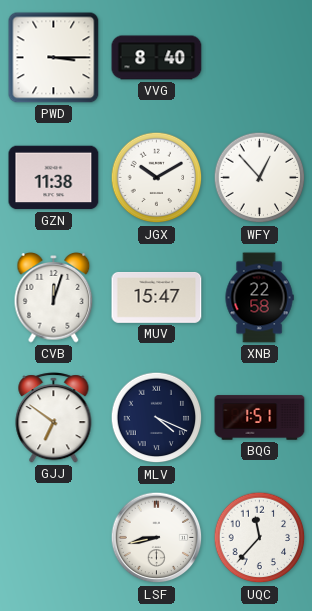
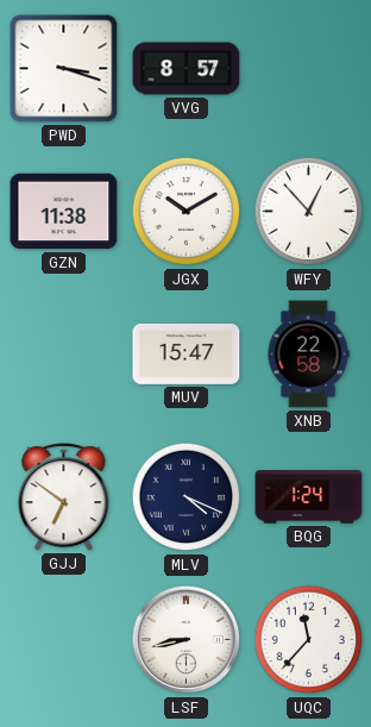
PWD: 3:15 -> 3:18 (64, 69)
VVG: 8:40 -> 8:57 (187, 69)
CVB: 12:03 -> none (54, 298)
BQG: 1:51 -> 1:24 (309, 497)
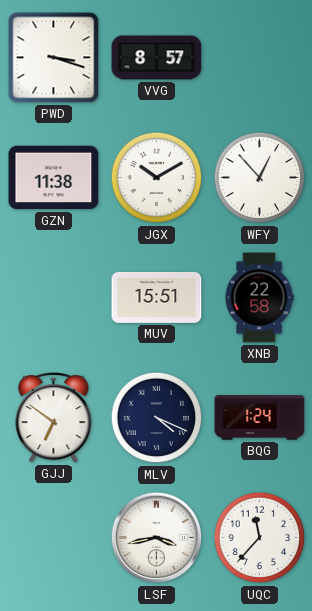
MUV: 15:47 -> 15:51 (157, 298)
LSF: 8:43 -> 3:43 (157, 538)
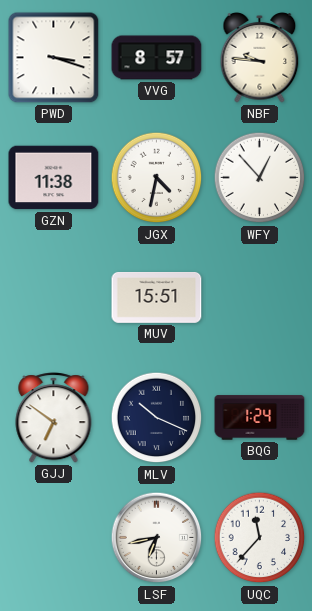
NBF: none -> 9:46 (260, 58)
JGX: 10:10 -> 4:32 (157, 178)
XNB: 22:58 -> none (259, 298)
MLV: 4:19 -> 10:19 (157, 418)
LSF: 3:43 -> 6:43 (157, 538)
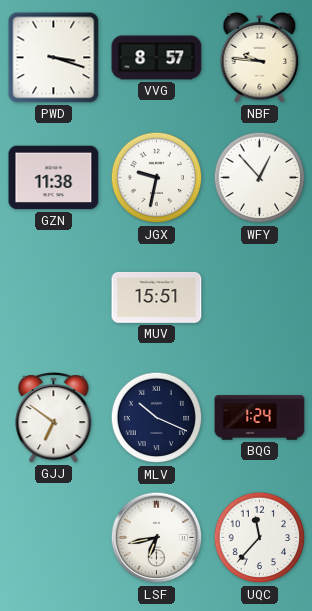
JGX: 4:32 -> 9:32 (157, 178)
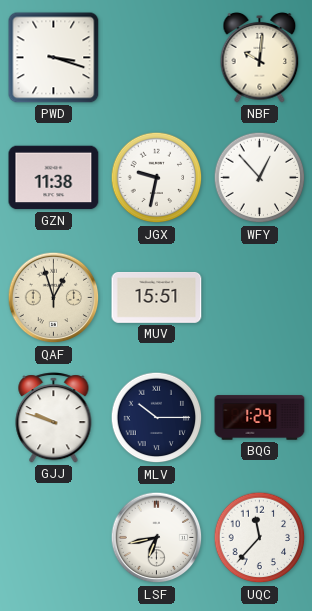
VVG: 8:57 -> none (157, 58)
NBF: 9:46 -> 10:01 (260, 58)
QAF: none -> 12:57 (54, 298)
GJJ: 6:51 -> 9:48 (54, 418)
MLV: 10:19 -> 10:15 (157, 418)
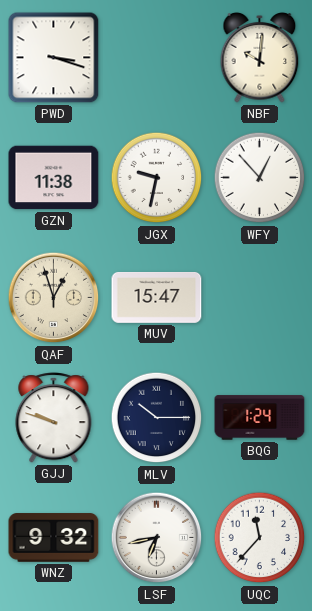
MUV: 15:51 -> 15:47 (157, 298)
WNZ: none -> 9:32 (54, 538)
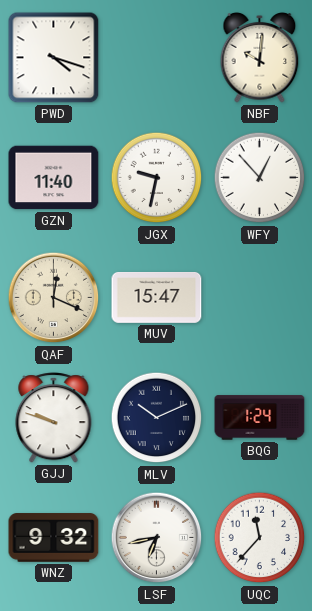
PWD: 3:18 -> 4:18 (54, 58)
GZN: 11:38 -> 11:40 (54, 178)
QAF: 12:57 -> 12:19 (54, 298)
MLV: 10:15 -> 10:11 (157, 418)
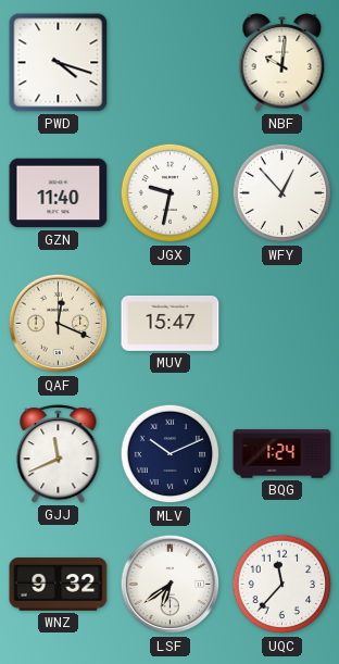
GJJ: 9:48 -> 11:41 (59, 454)
LSF: 6:43 -> 6:39 (171, 585)
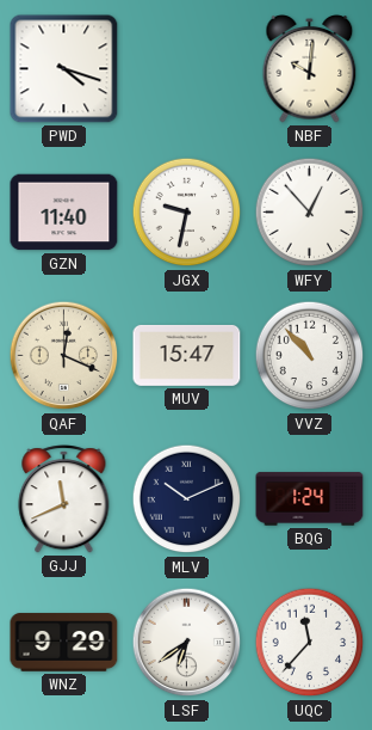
VVZ: none -> 10:53 (310, 356)
WNZ: 9:32 -> 9:29 (64, 643)
